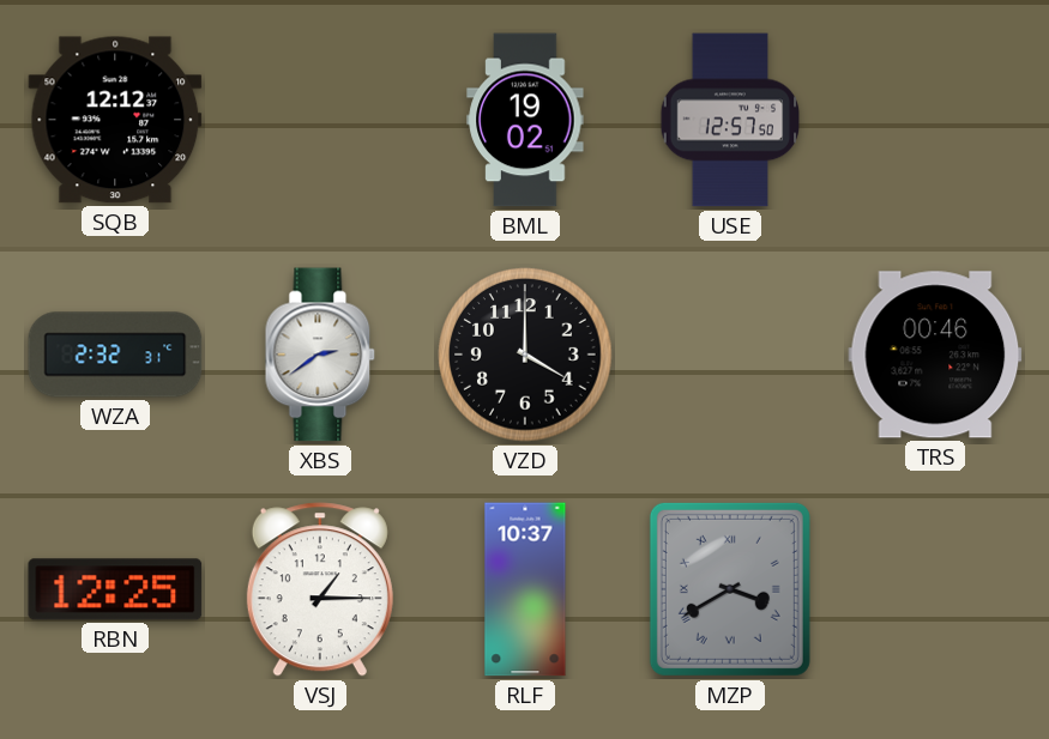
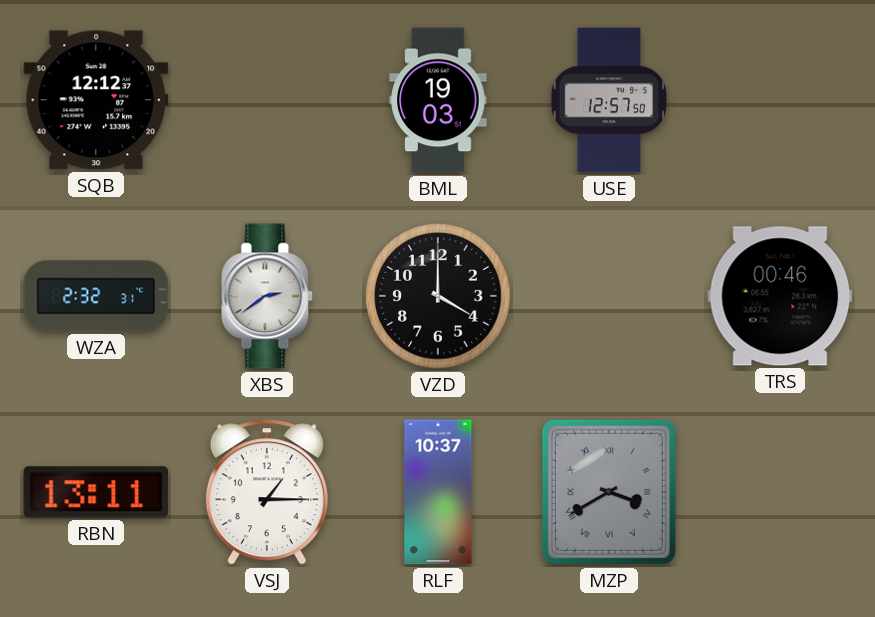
BML: 19:02 -> 19:03 (438, 100)
RBN: 12:25 -> 13:11 (96, 492)
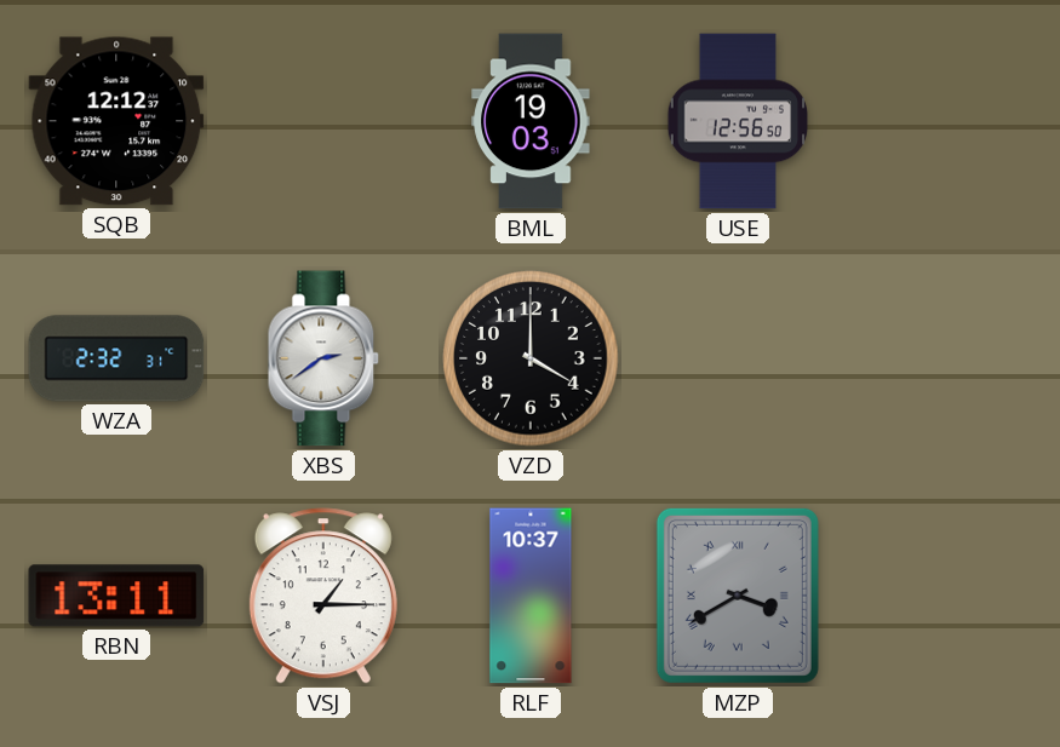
USE: 12:57 -> 12:56 (738, 121)
TRS: 00:46 -> none (780, 296)
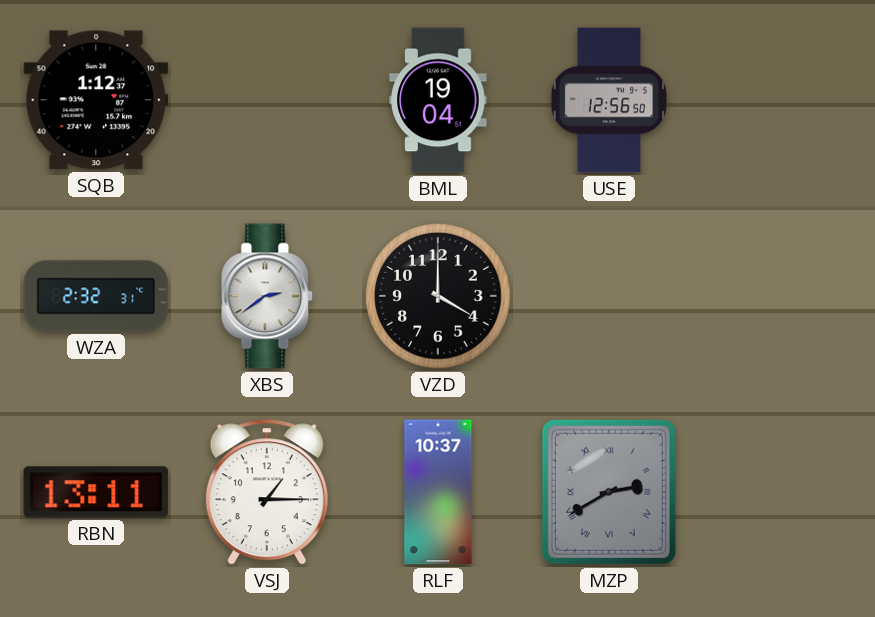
SQB: 12:12 -> 1:12 (96, 100)
BML: 19:03 -> 19:04 (438, 100)
MZP: 3:40 -> 2:40 (609, 492)
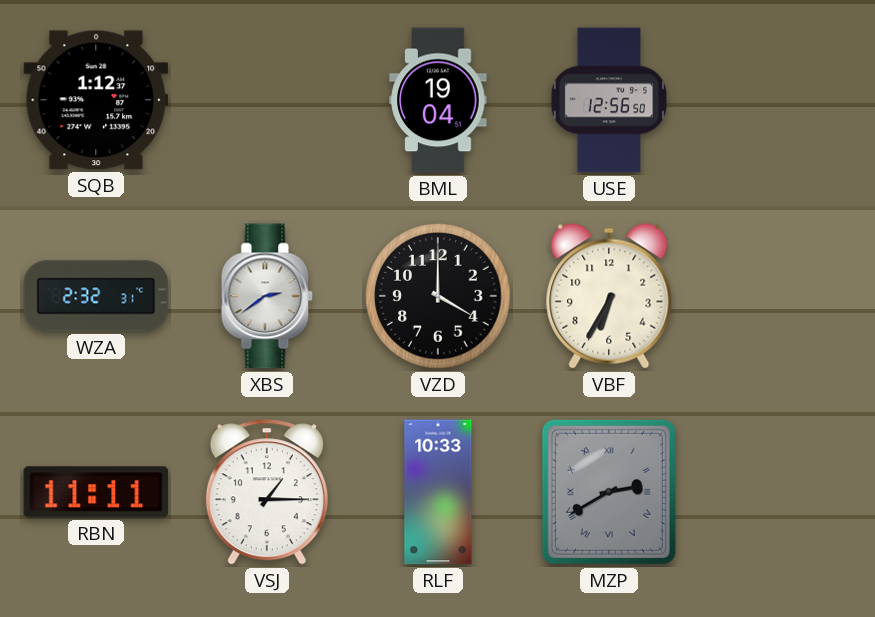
VBF: none -> 6:35 (609, 296)
RBN: 13:11 -> 11:11 (96, 492)
RLF: 10:37 -> 10:33 (438, 492)
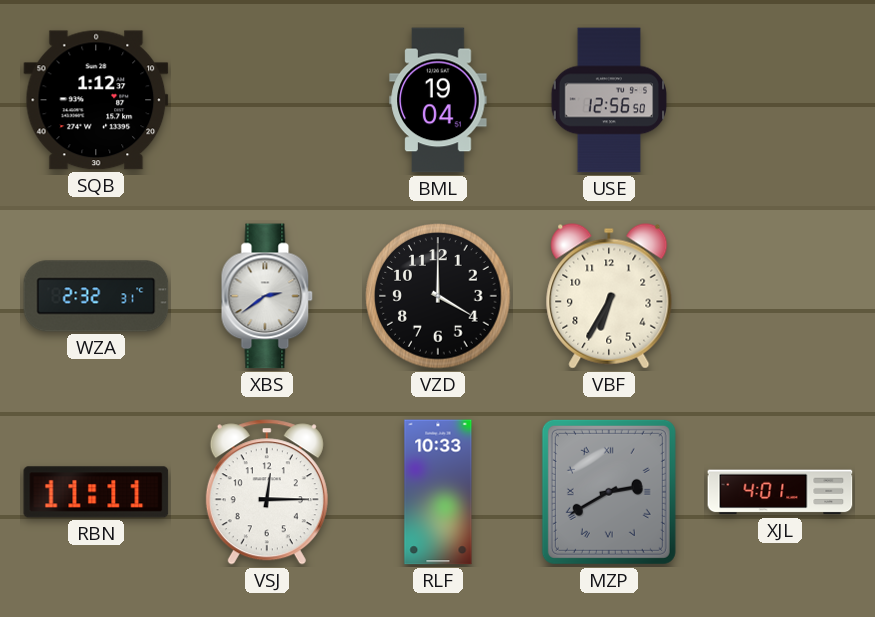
VSJ: 1:15 -> 12:15 (267, 492)
XJL: none -> 4:01 (780, 492)
